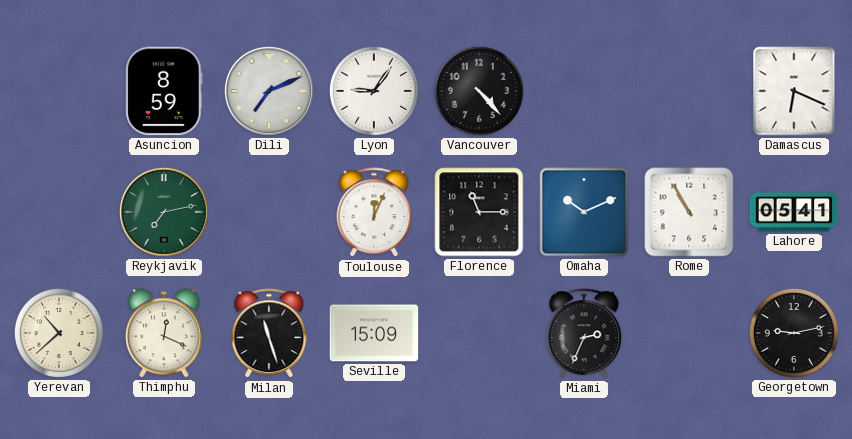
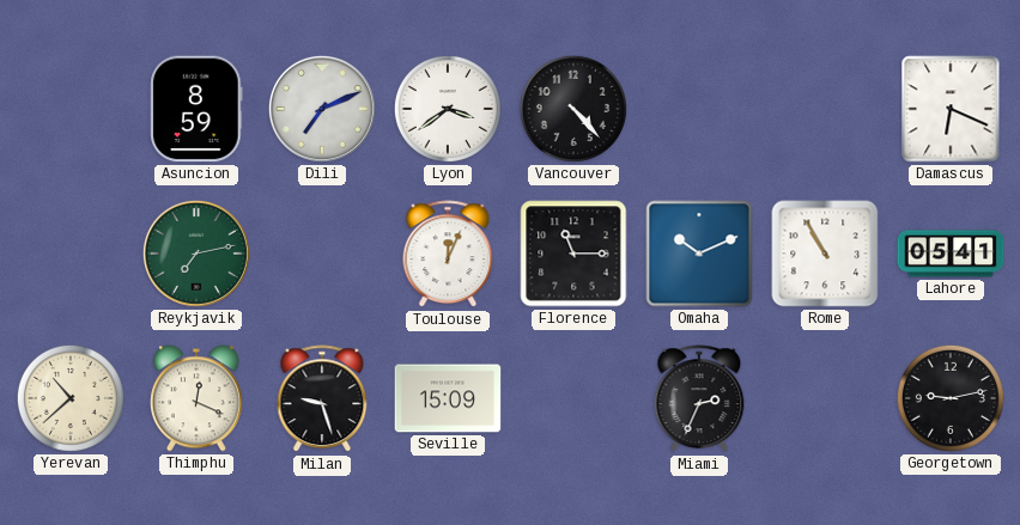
Lyon: 9:06 -> 3:39 (448, 109)
Milan: 11:27 -> 9:27 (322, 399)
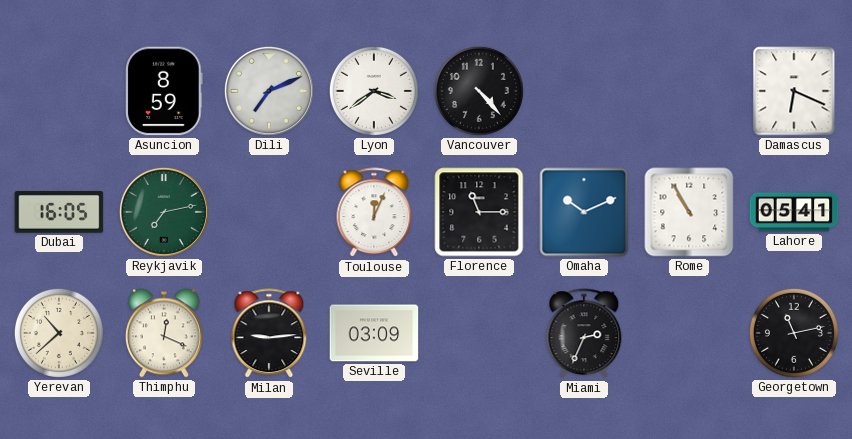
Dubai: none -> 16:05 (59, 212)
Milan: 9:27 -> 9:14 (269, 334)
Seville: 15:09 -> 03:09 (374, 333)
Georgetown: 9:13 -> 11:13 (794, 333)
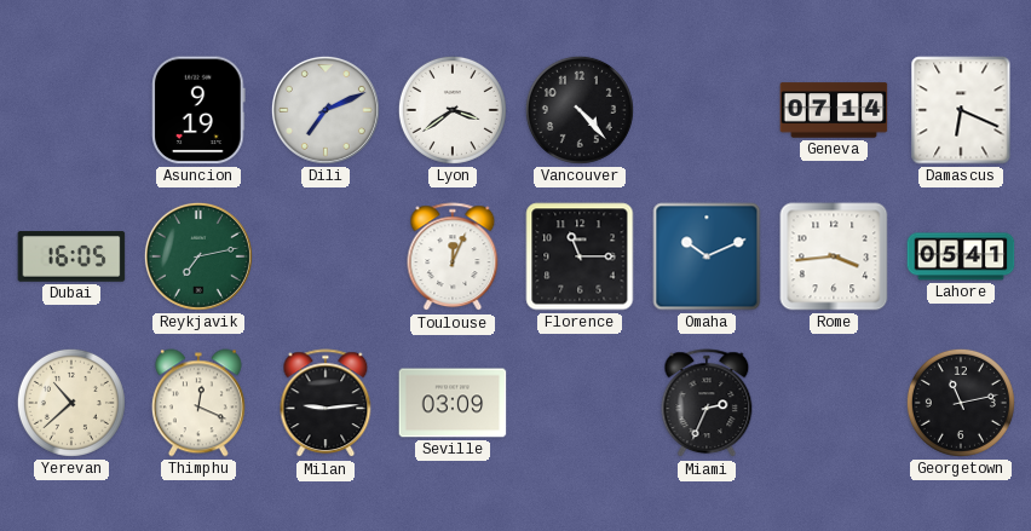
Asuncion: 8:59 -> 9:19 (198, 110)
Geneva: none -> 07:14 (834, 110)
Rome: 10:55 -> 3:44 (834, 256)
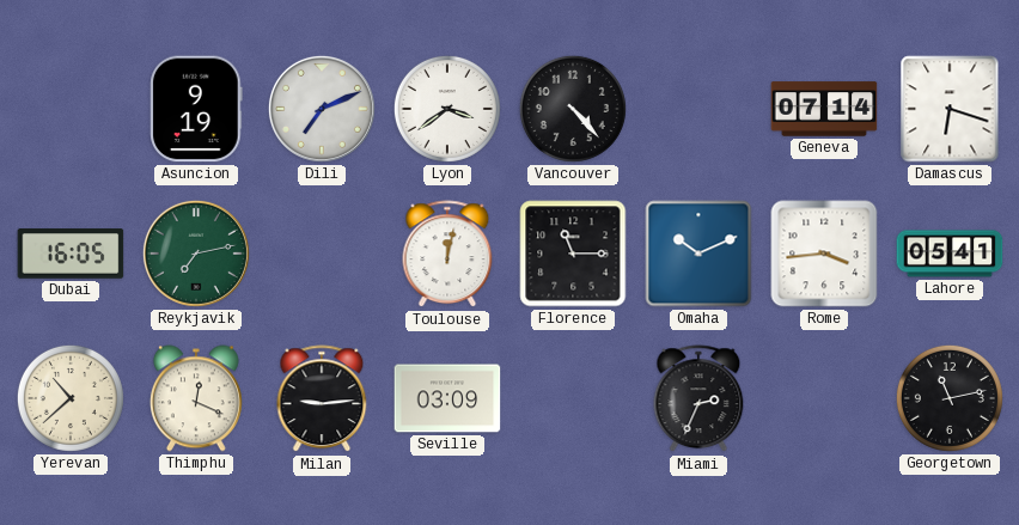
Damascus: 6:19 -> 6:18 (950, 109)
Toulouse: 12:04 -> 12:02 (447, 255)
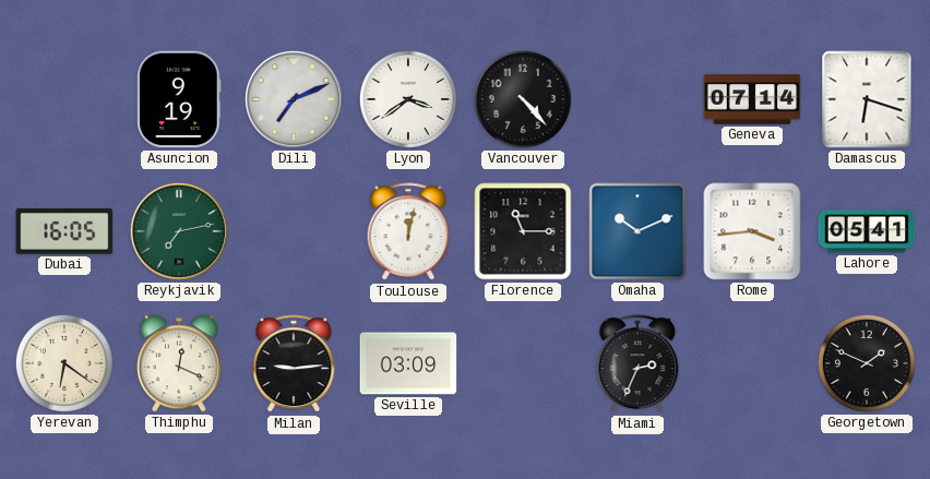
Yerevan: 10:38 -> 6:21 (64, 363)
Georgetown: 11:13 -> 1:49 (867, 363)
